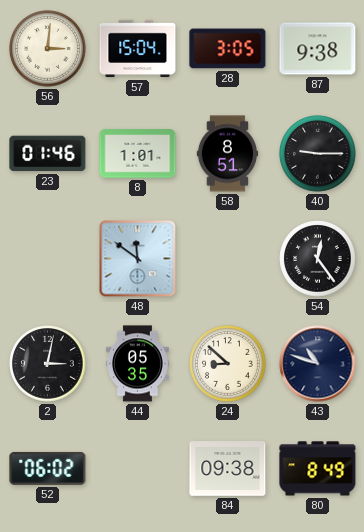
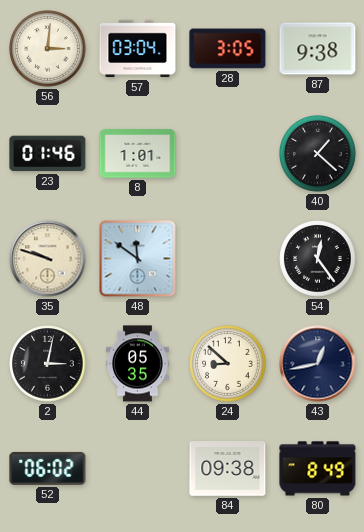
57: 15:04 -> 03:04 (138, 49)
58: 8:51 -> none (228, 154)
40: 9:15 -> 1:22 (318, 154)
35: none -> 9:48 (48, 259)
43: 10:48 -> 12:43 (318, 364)
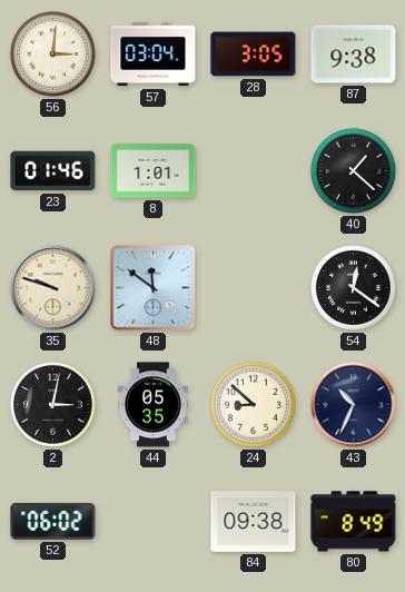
54: 12:24 -> 12:21 (354, 288)
43: 12:43 -> 10:34 (354, 405)
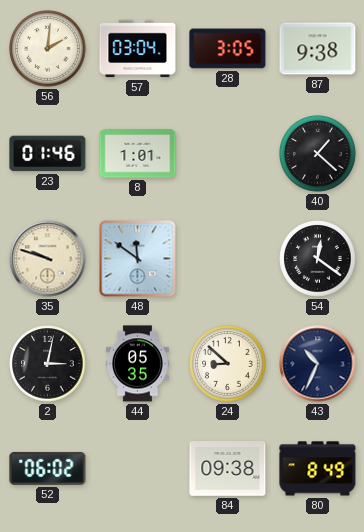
56: 3:01 -> 2:01 (48, 49)
